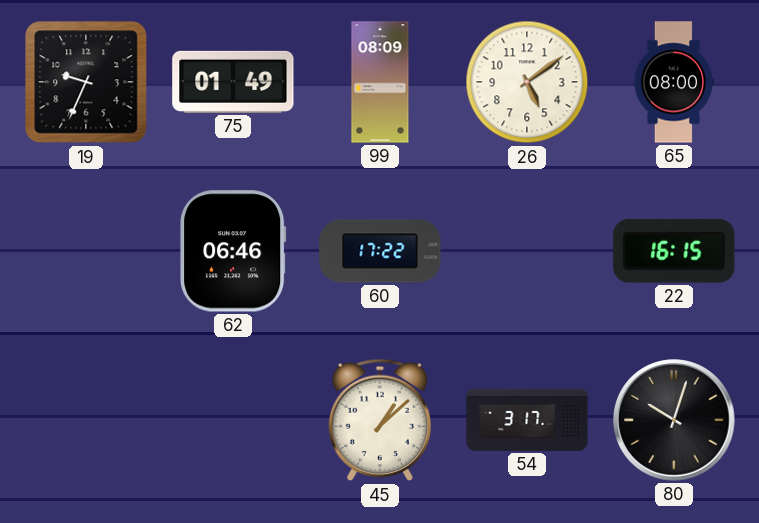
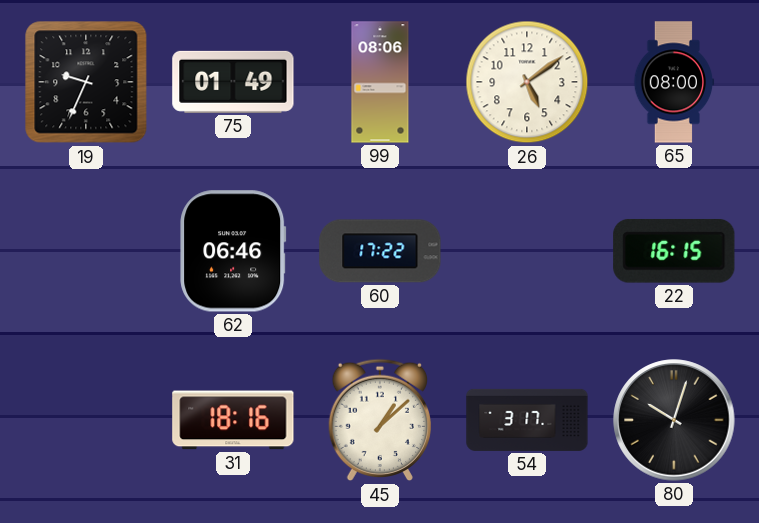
99: 08:09 -> 08:06 (380, 82)
31: none -> 18:16 (233, 420)
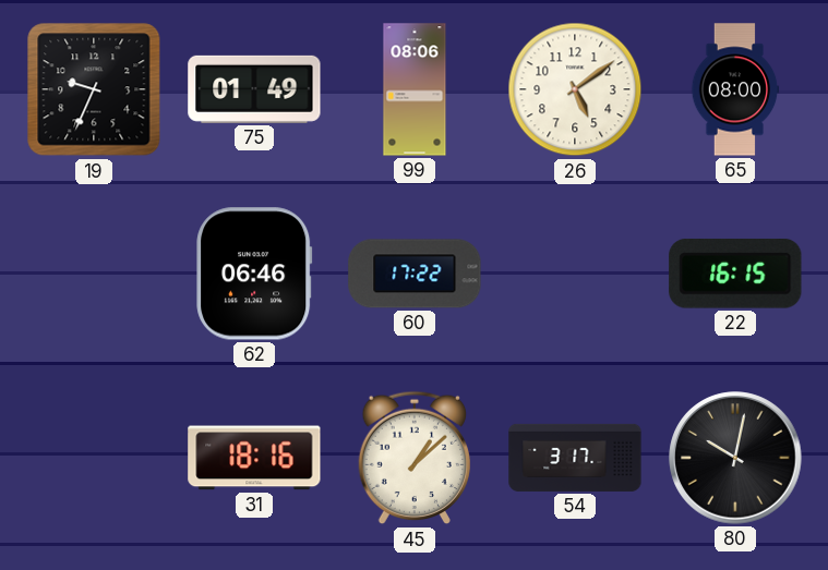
80: 10:03 -> 10:02 (735, 458)
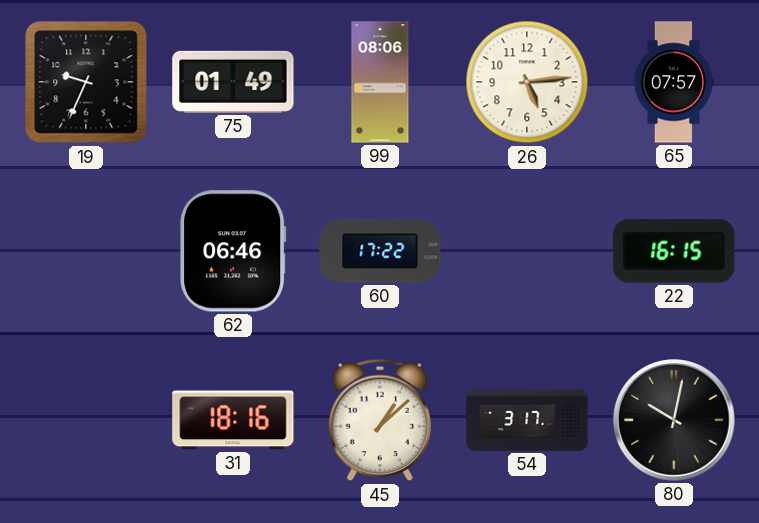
26: 5:09 -> 5:14 (527, 82)
65: 08:00 -> 07:57 (674, 82)
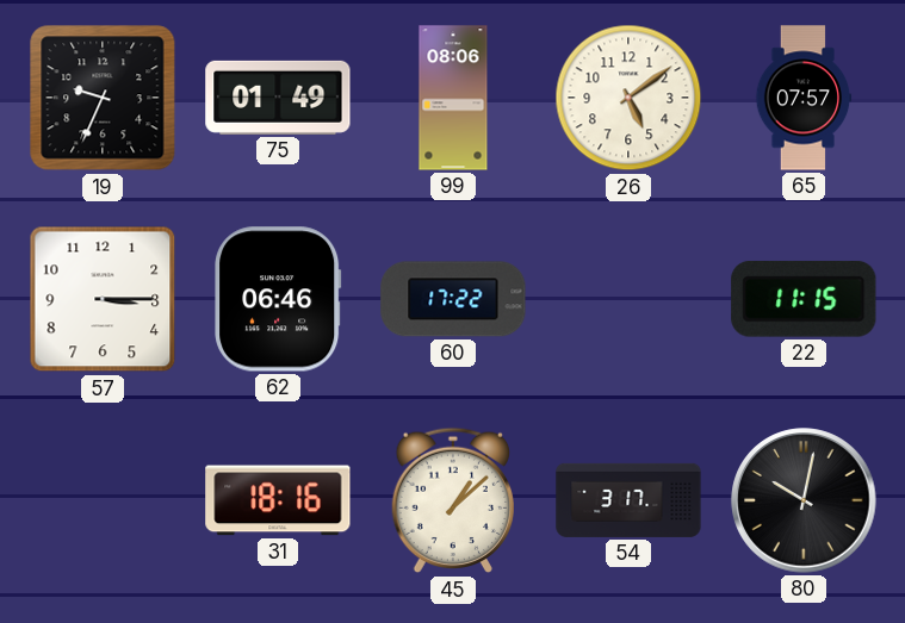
26: 5:14 -> 5:09 (628, 98)
57: none -> 3:15 (103, 299)
22: 16:15 -> 11:15 (804, 299)
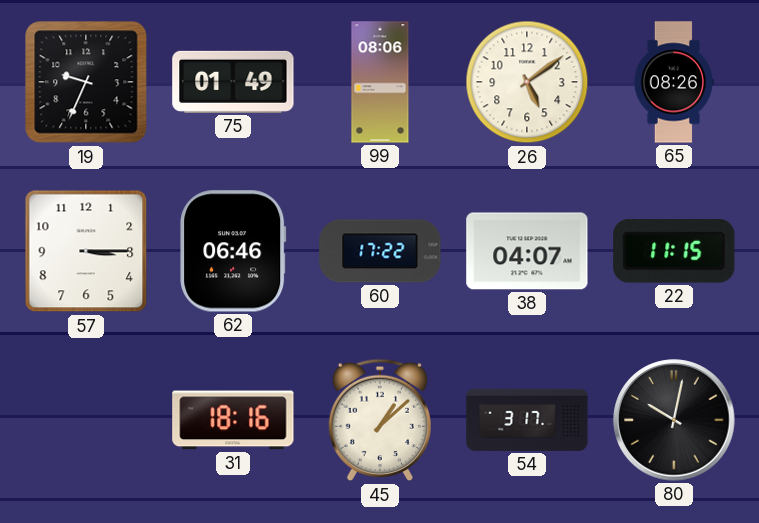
65: 07:57 -> 08:26 (674, 82)
38: none -> 04:07 (527, 251)
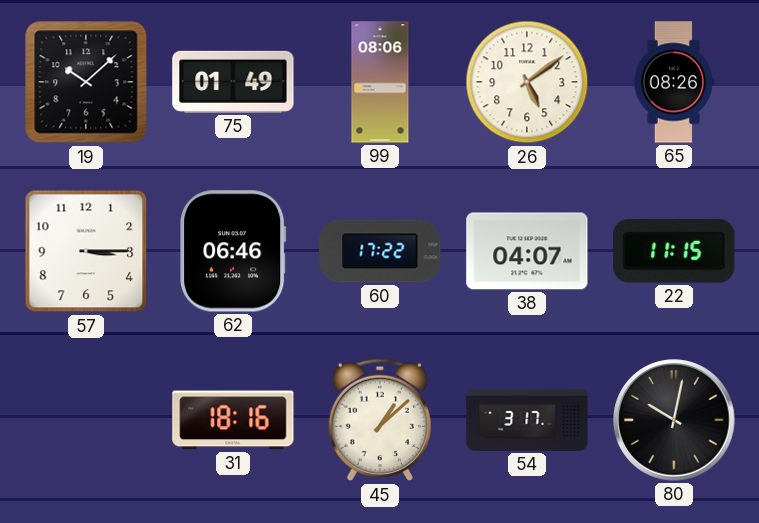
19: 9:34 -> 10:08 (86, 82)
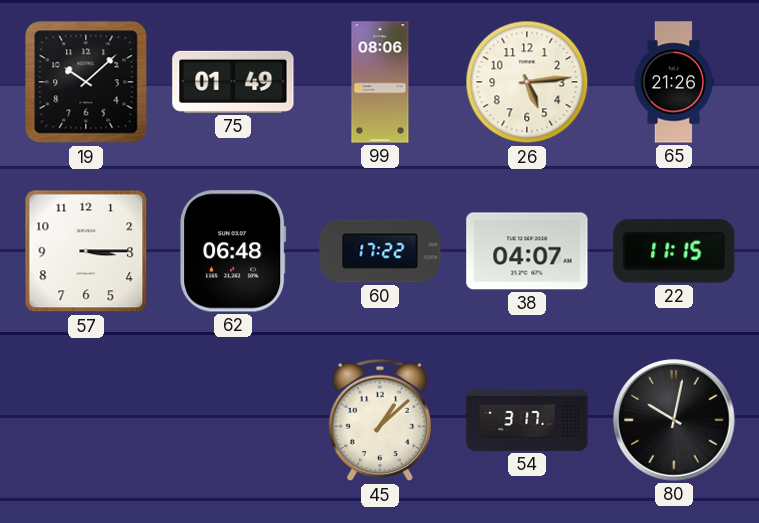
26: 5:09 -> 5:14 (527, 82)
65: 08:26 -> 21:26 (674, 82)
62: 06:46 -> 06:48 (233, 251)
31: 18:16 -> none (233, 420)
